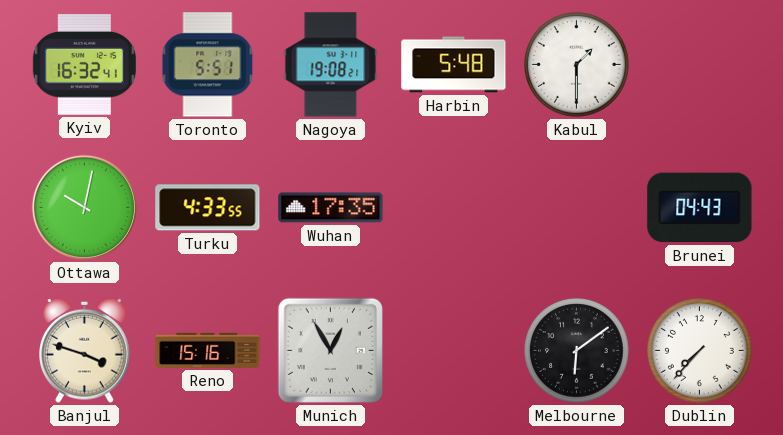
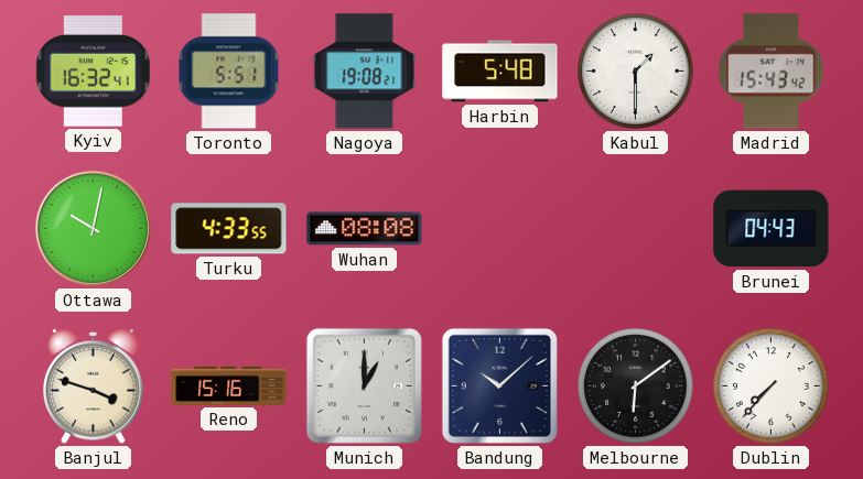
Madrid: none -> 15:43 (772, 72)
Wuhan: 17:35 -> 08:08 (365, 229)
Munich: 12:55 -> 1:00 (364, 385)
Bandung: none -> 10:08 (499, 385)
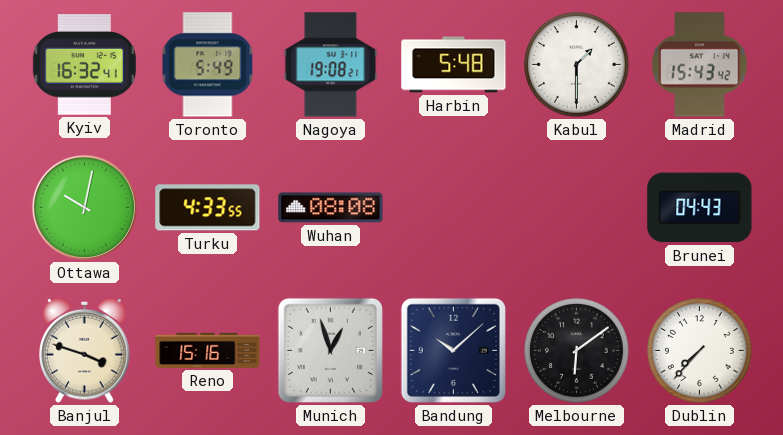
Toronto: 5:51 -> 5:49 (208, 65)
Munich: 1:00 -> 12:57 (330, 350)
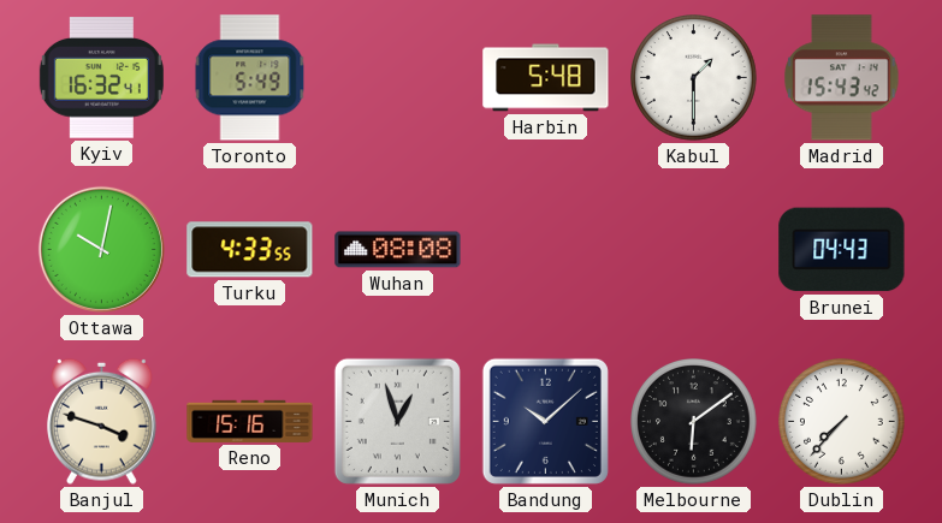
Nagoya: 19:08 -> none (331, 65)
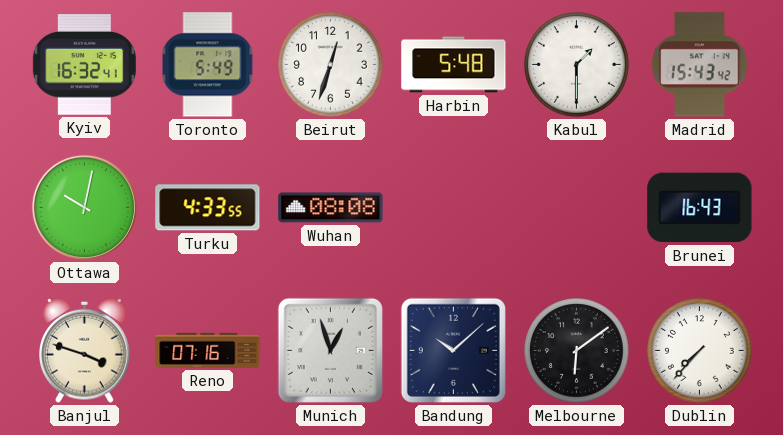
Beirut: none -> 12:33 (331, 65)
Brunei: 04:43 -> 16:43 (700, 208)
Reno: 15:16 -> 07:16 (208, 350)
